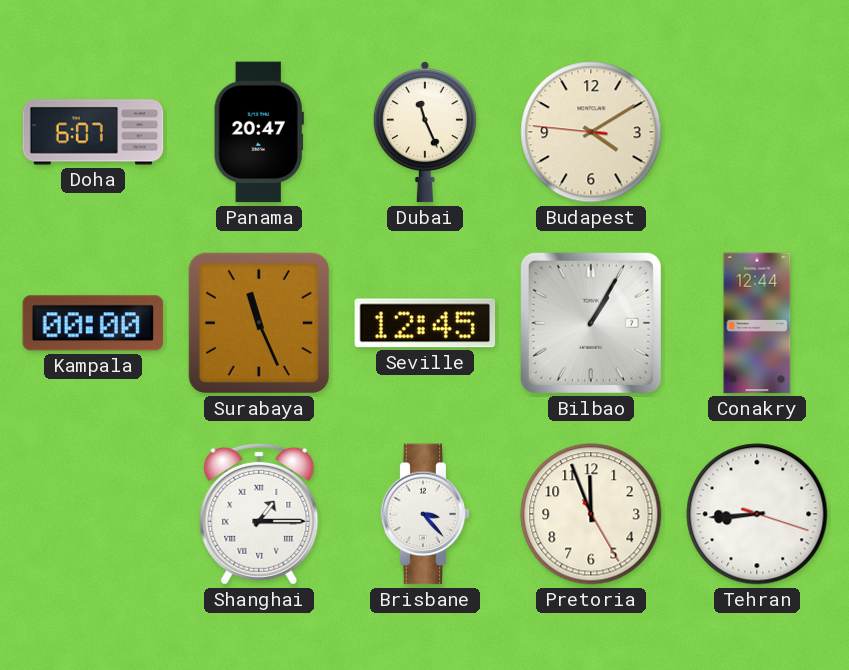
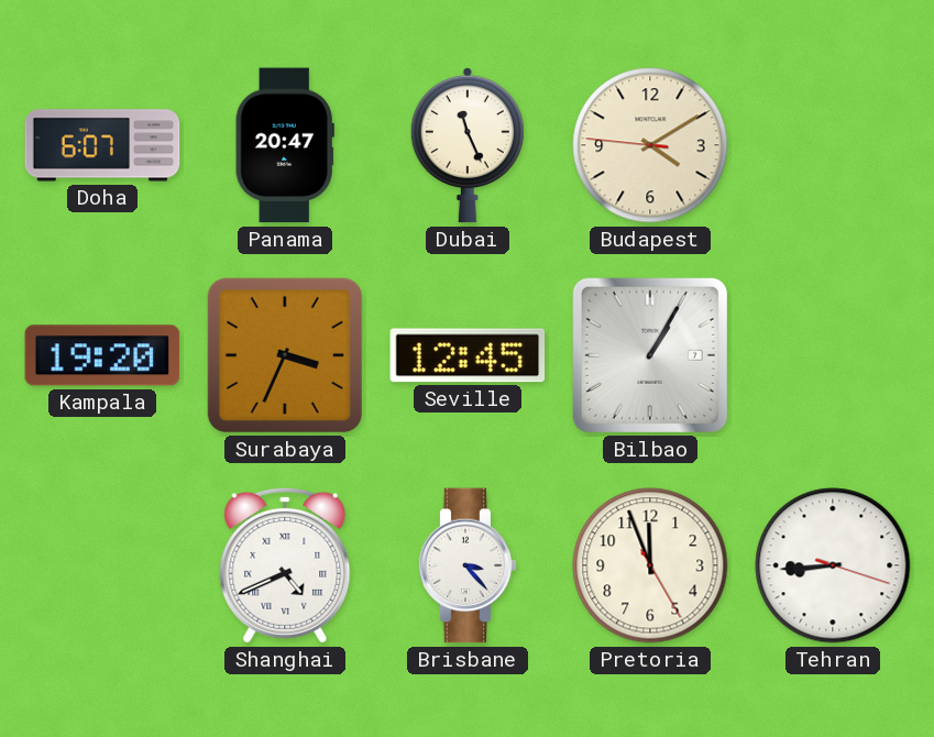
Kampala: 00:00 -> 19:20 (102, 355)
Surabaya: 11:26 -> 3:34 (285, 355)
Conakry: 12:44 -> none (757, 323)
Shanghai: 1:15 -> 4:41 (285, 565)
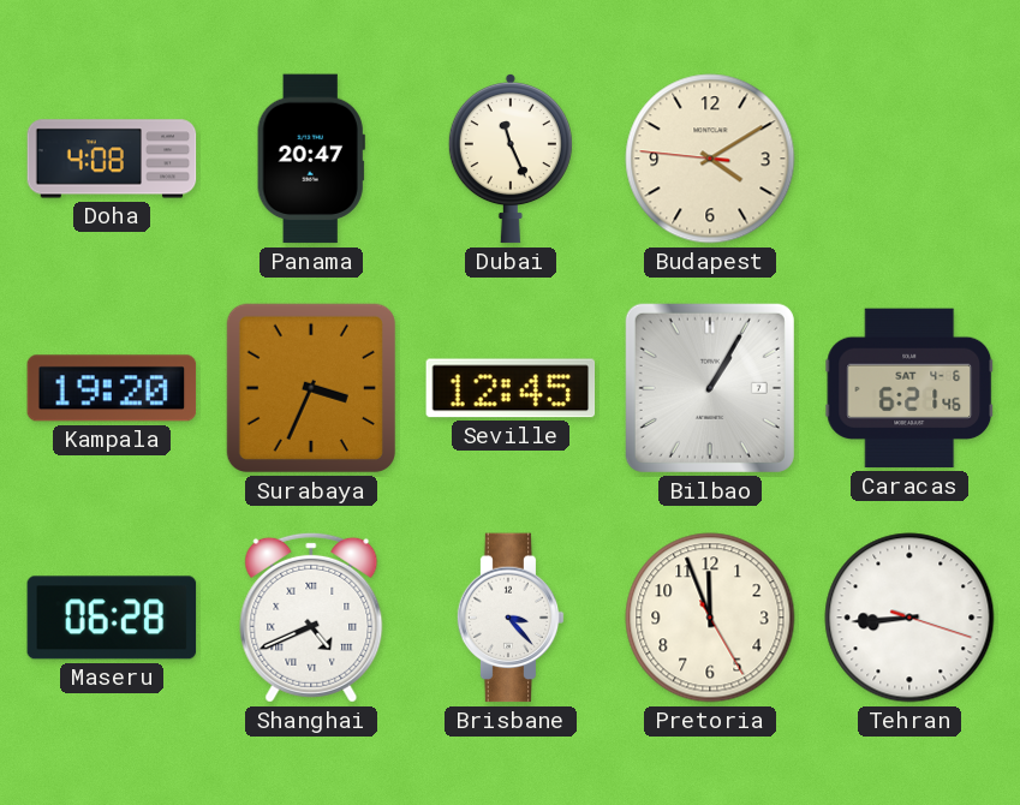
Doha: 6:07 -> 4:08 (112, 159)
Caracas: none -> 6:21 (909, 388)
Maseru: none -> 06:28 (112, 618)
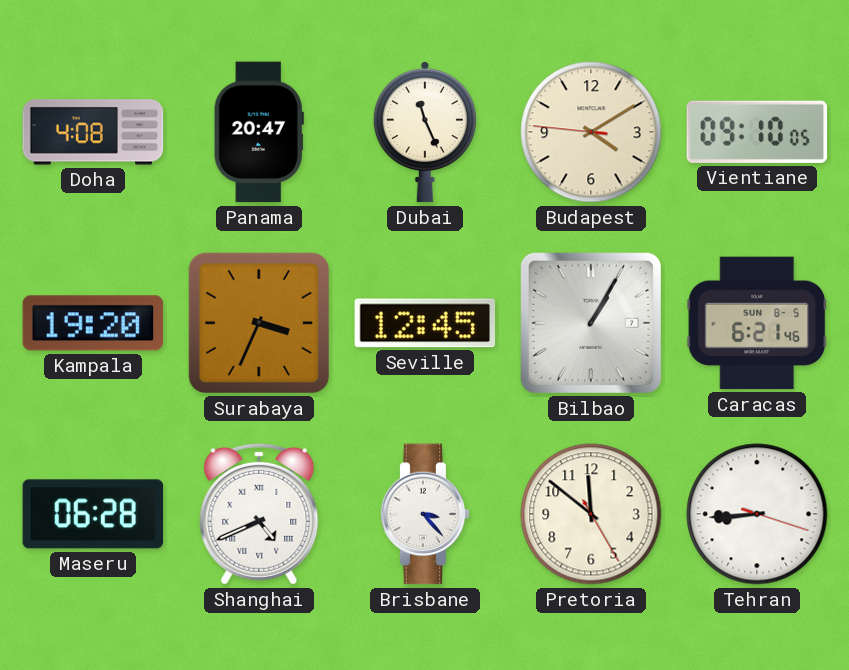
Vientiane: none -> 09:10 (757, 132)
Caracas date: SAT 4-6 -> SUN 8-5 (757, 323)
Pretoria: 11:56 -> 11:51 (591, 514)
